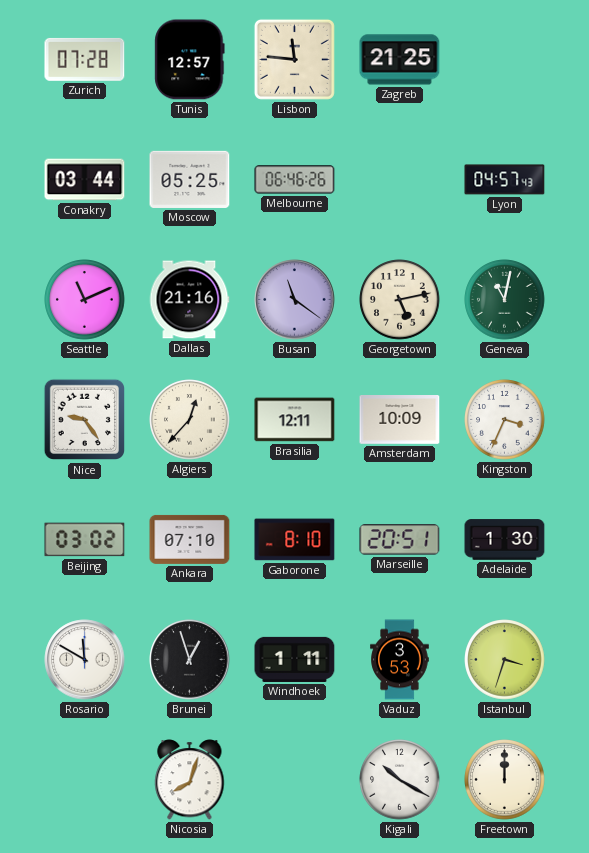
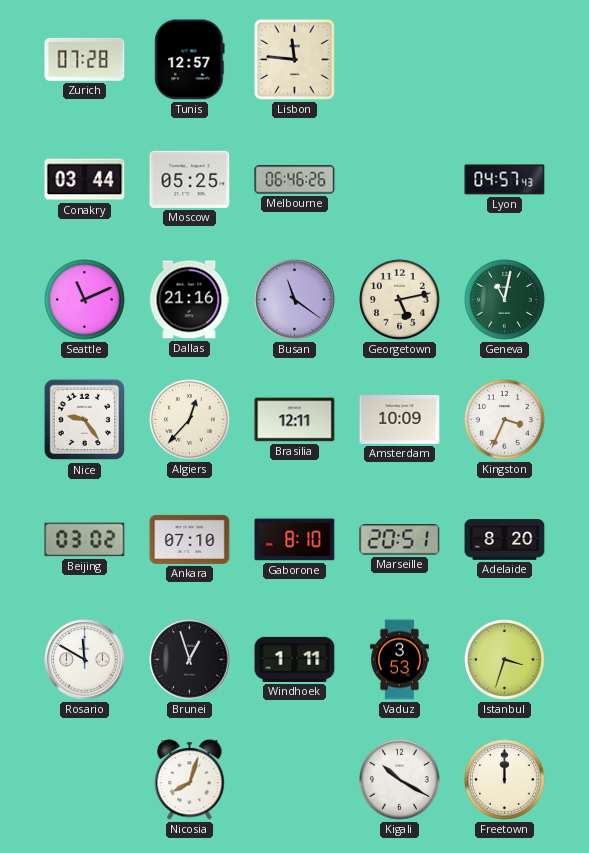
Zagreb: 21:25 -> none (400, 60)
Adelaide: 1:30 -> 8:20 (505, 540)
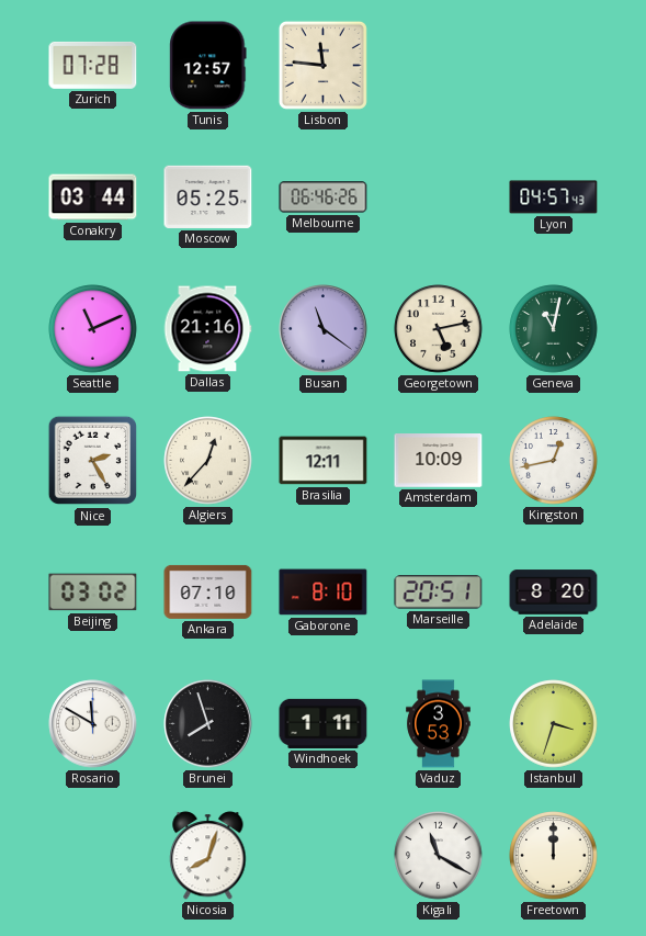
Nice: 9:24 -> 2:25 (93, 461)
Kingston: 3:34 -> 12:43 (554, 461)
Brunei: 12:57 -> 7:57 (208, 724)
Kigali: 10:20 -> 11:20 (439, 856)
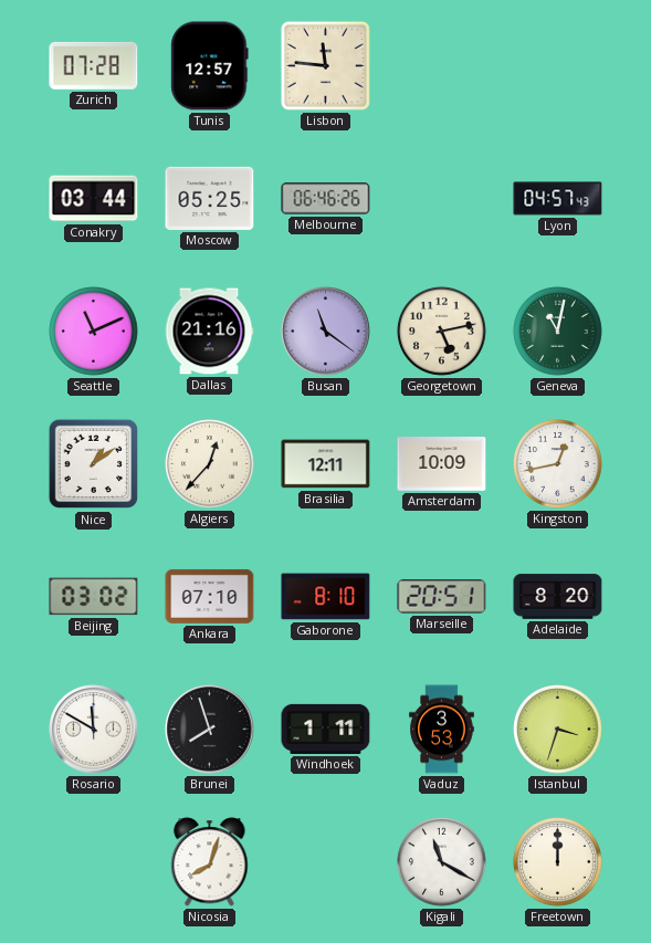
Nice: 2:25 -> 1:09 (94, 464)
